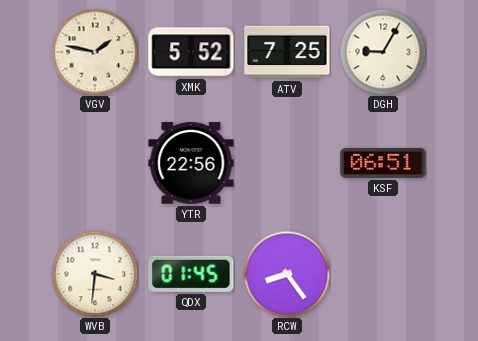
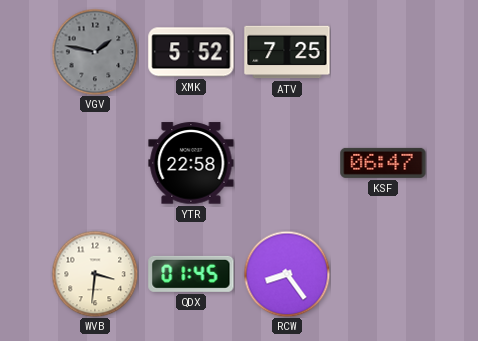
VGV dial: cream -> grey (95, 52)
DGH: 9:05 -> none (383, 52)
YTR: 22:56 -> 22:58 (191, 163)
KSF: 06:51 -> 06:47 (383, 163)
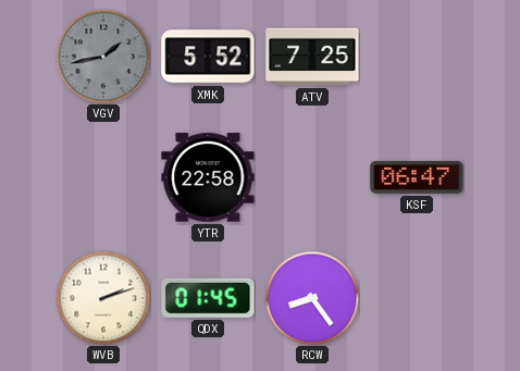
VGV: 1:47 -> 1:43 (103, 57)
WVB: 3:31 -> 2:12 (103, 298)
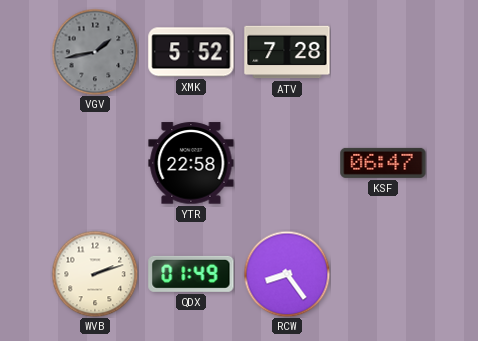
ATV: 7:25 -> 7:28 (287, 52)
QDX: 01:45 -> 01:49 (191, 274)
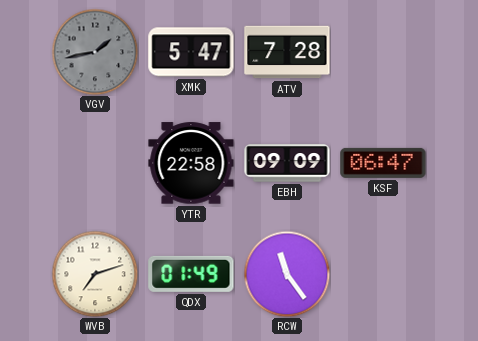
XMK: 5:52 -> 5:47 (191, 52)
EBH: none -> 09:09 (287, 163)
WVB: 2:12 -> 7:12 (95, 274)
RCW: 8:24 -> 11:24 (287, 274)
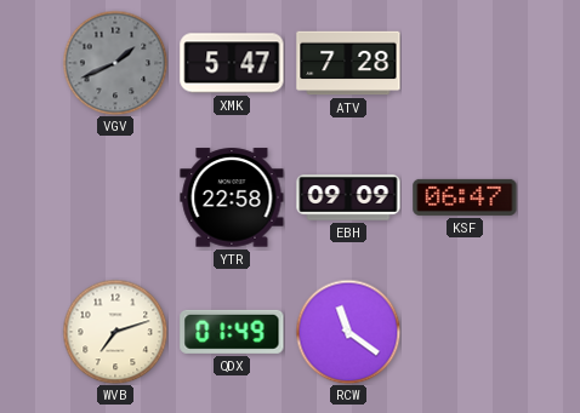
VGV: 1:43 -> 1:41 (115, 63)
RCW: 11:24 -> 11:21 (348, 332)
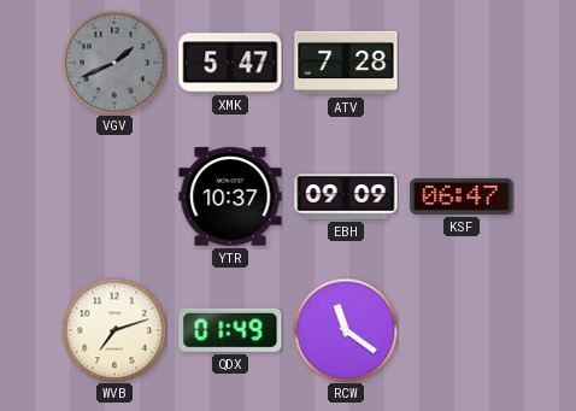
YTR: 22:58 -> 10:37 (230, 196)
